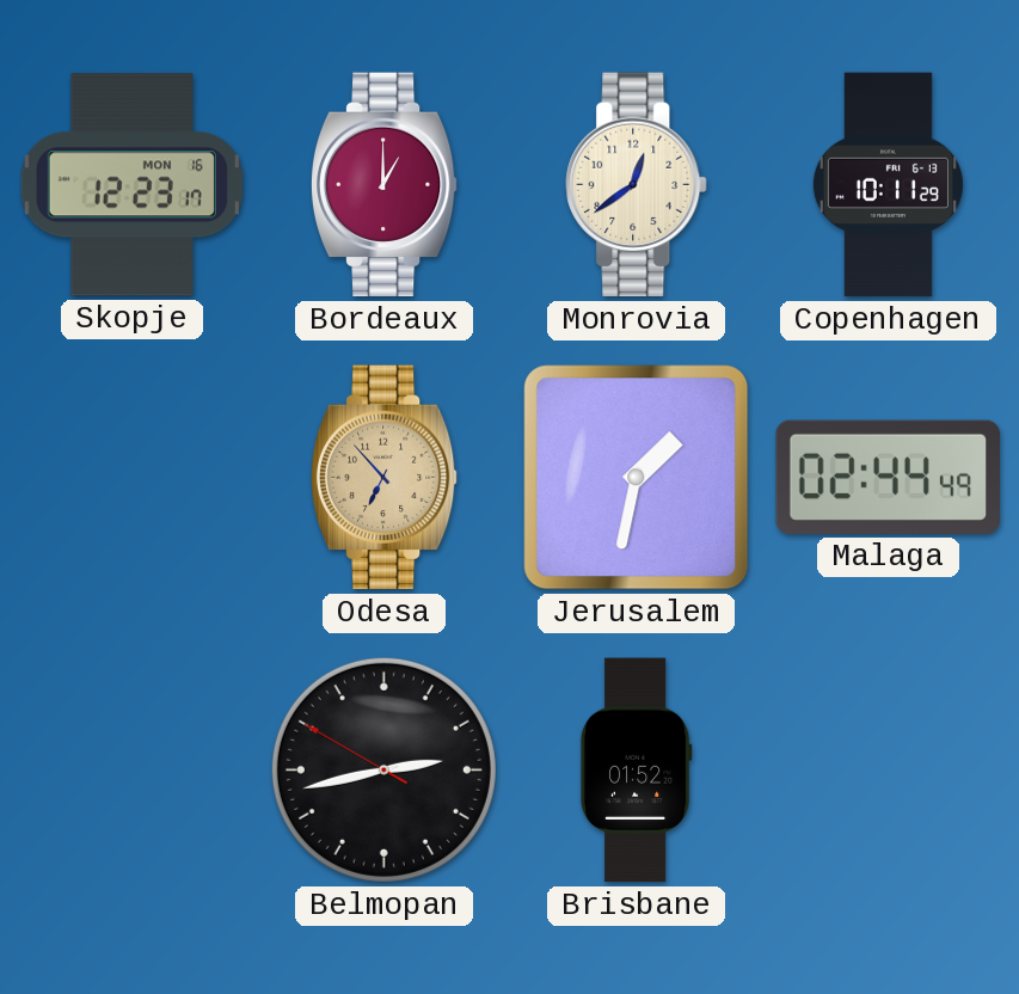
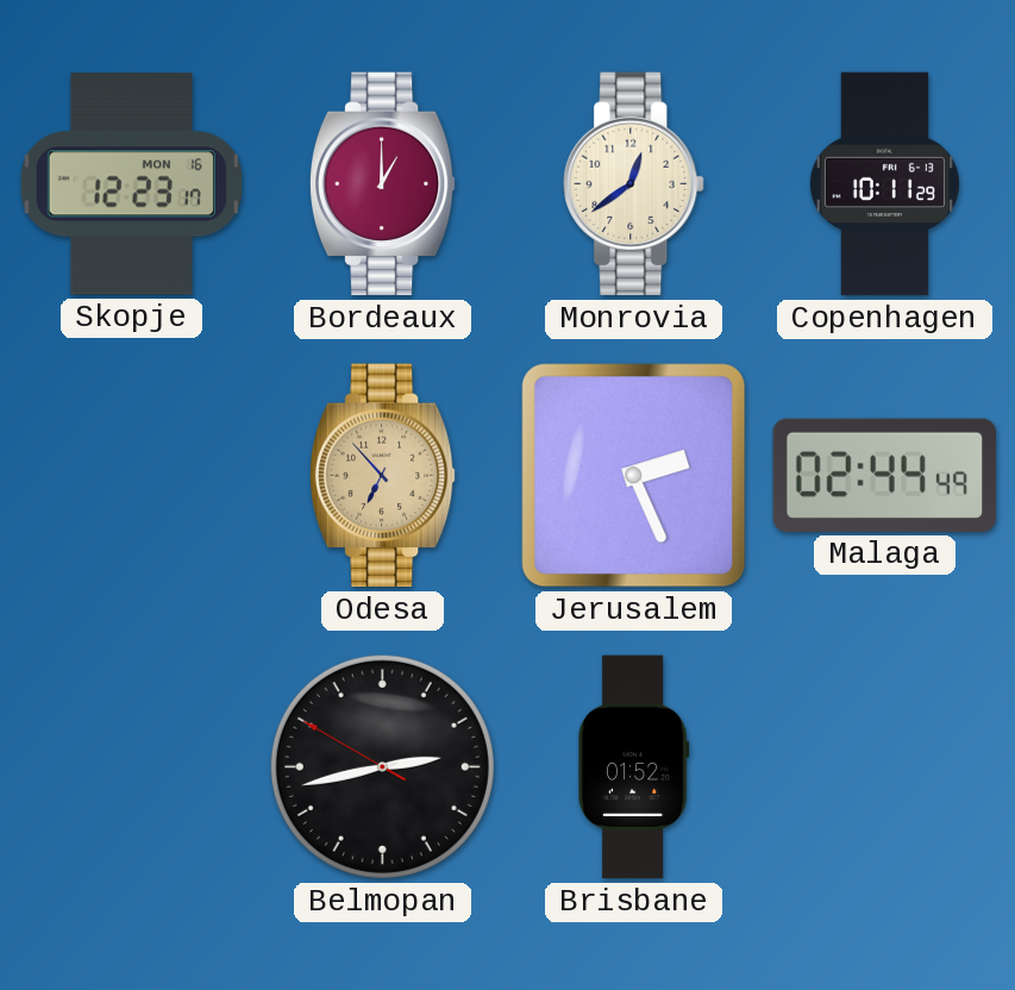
Jerusalem: 1:32 -> 2:26 (634, 476)
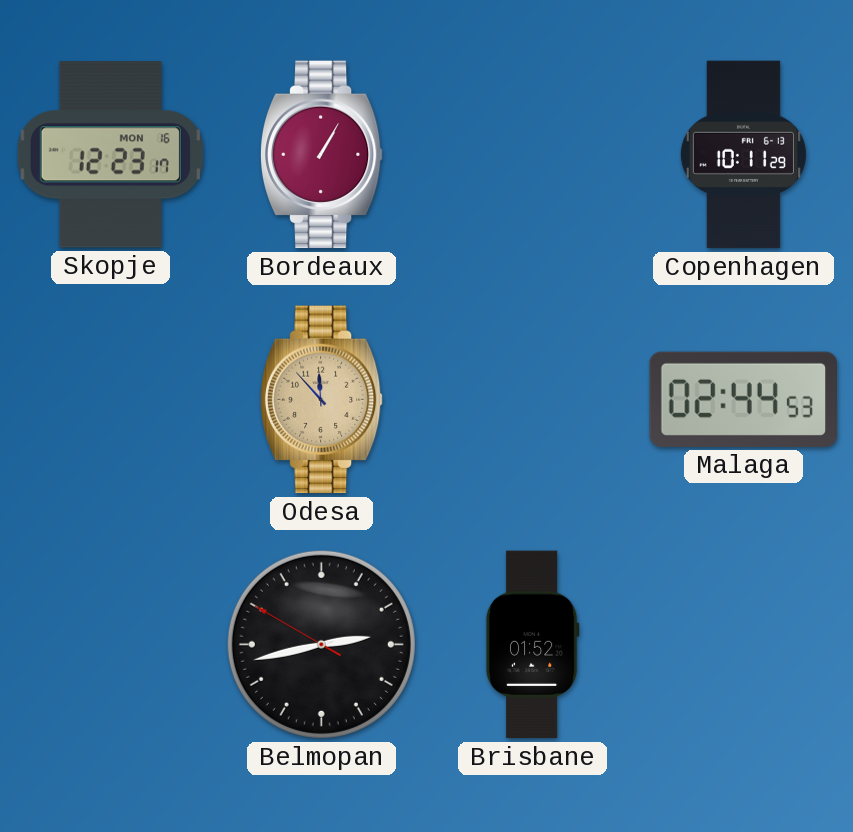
Bordeaux: 1:00 -> 1:05 (321, 155)
Monrovia: 12:39 -> none (634, 184)
Odesa: 6:53 -> 11:53 (321, 400)
Jerusalem: 2:26 -> none (634, 476)
Malaga: 02:44:49 -> 02:44:53 (743, 399)
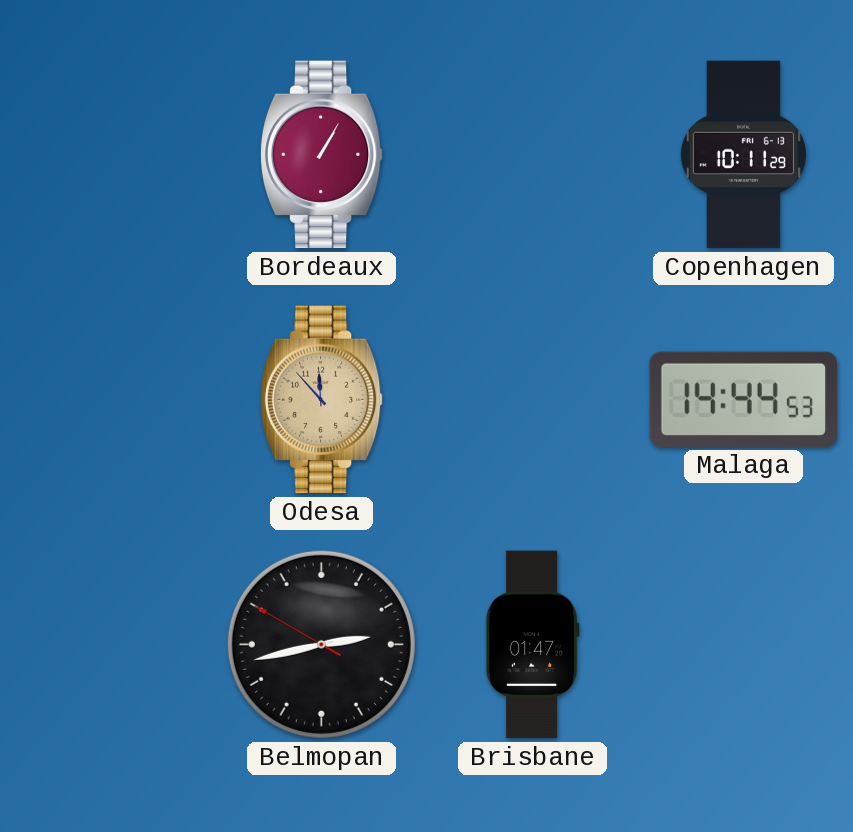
Skopje: 12:23 -> none (110, 155)
Malaga: 02:44 -> 14:44 (743, 399)
Brisbane: 01:52 -> 01:47 (532, 645)
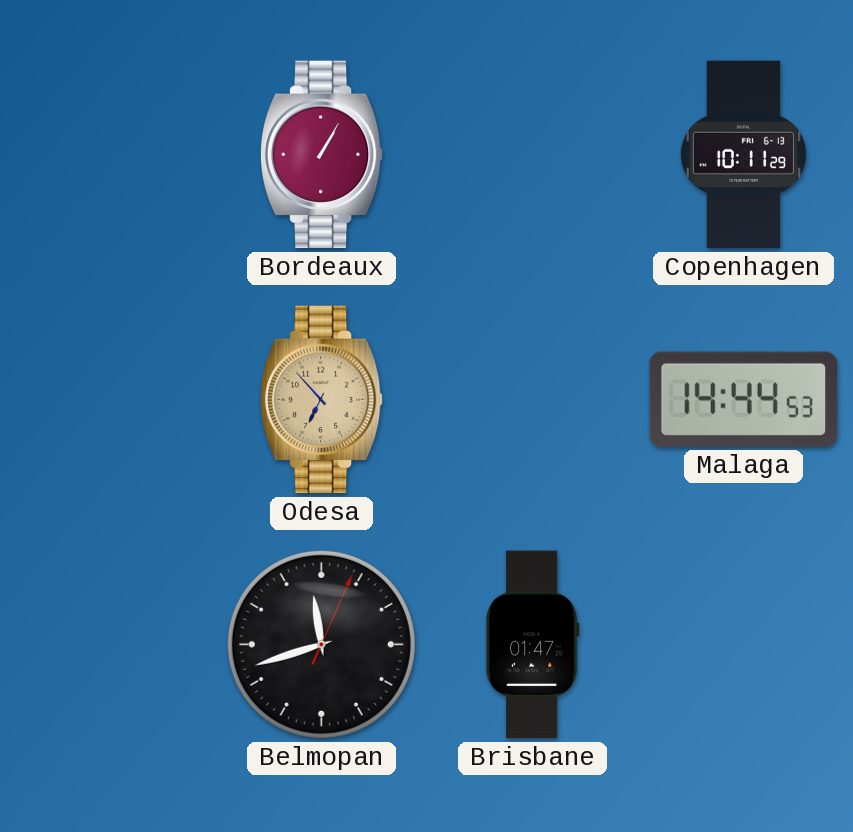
Odesa: 11:53 -> 6:53 (321, 400)
Belmopan: 2:42 -> 11:42 (321, 644)
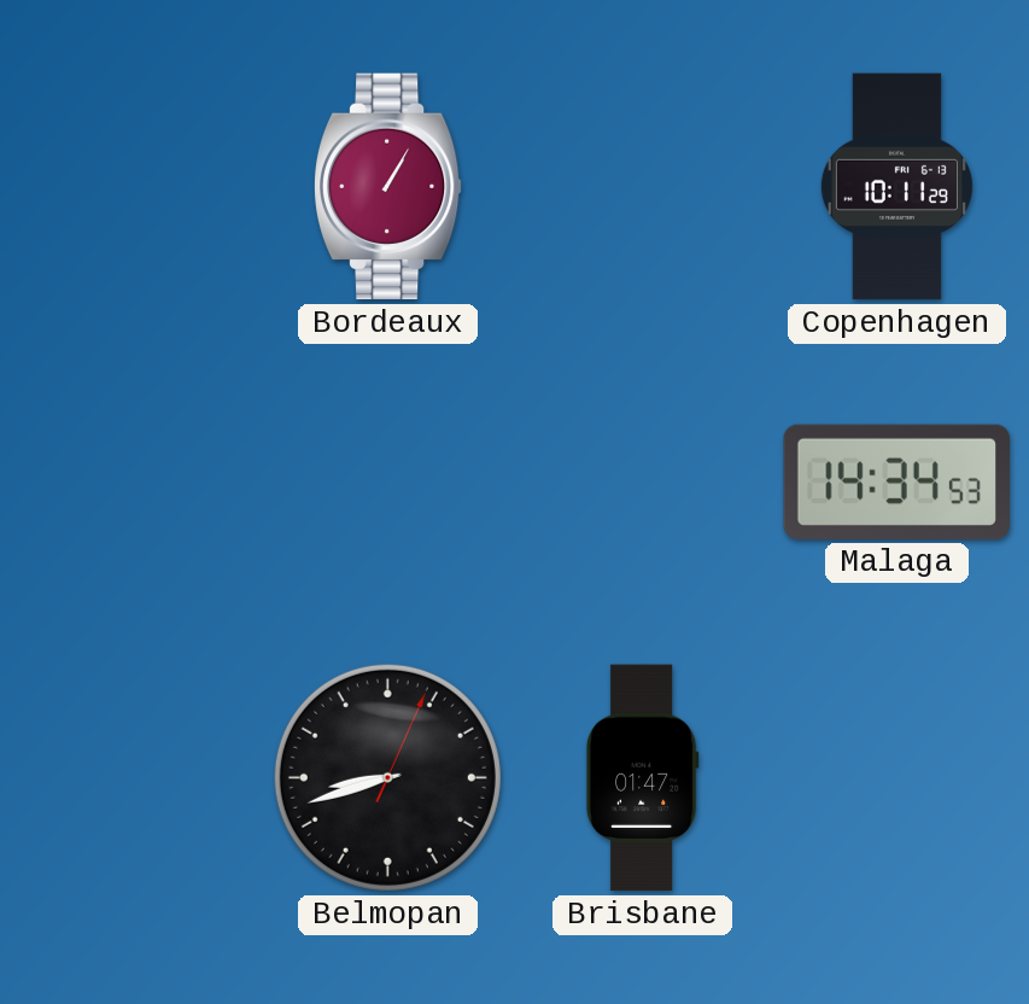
Odesa: 6:53 -> none (321, 400)
Malaga: 14:44 -> 14:34 (896, 481)
Belmopan: 11:42 -> 8:42 (387, 777)
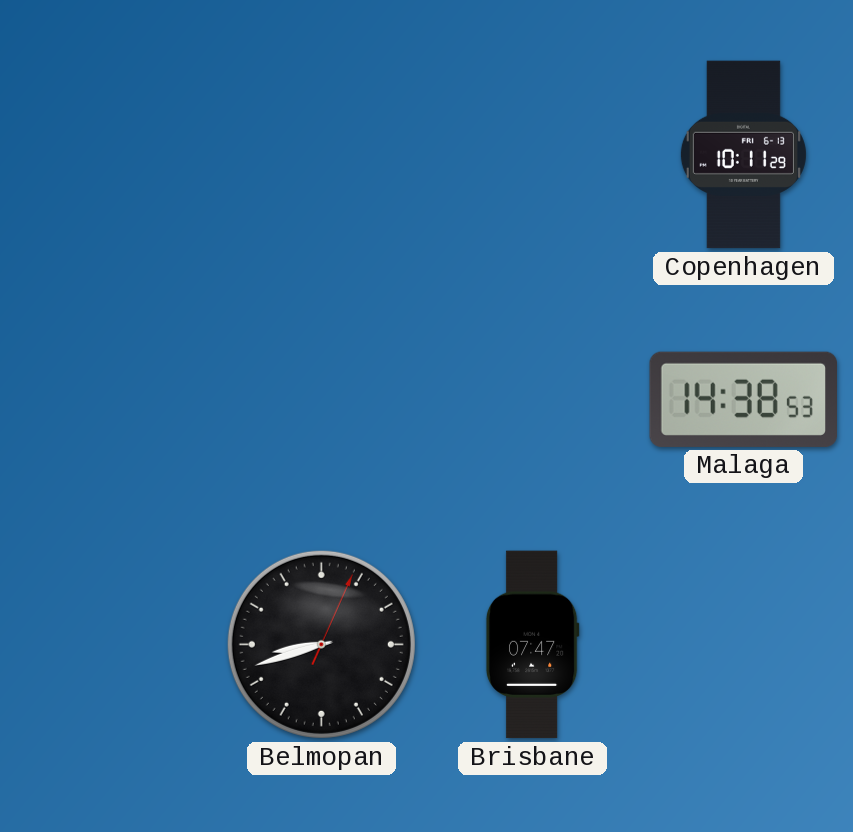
Bordeaux: 1:05 -> none (387, 187)
Malaga: 14:34 -> 14:38 (743, 399)
Brisbane: 01:47 -> 07:47 (532, 645)
